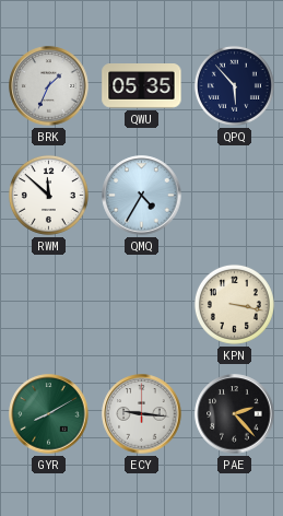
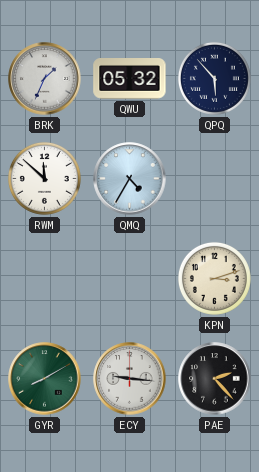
QWU: 05:35 -> 05:32 (130, 79)
KPN: 3:17 -> 3:12 (214, 278)
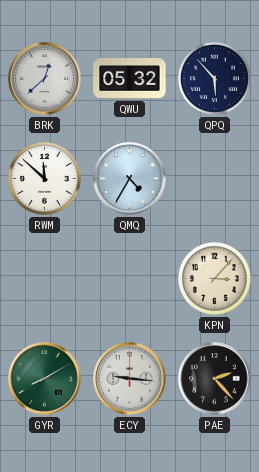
BRK: 1:34 -> 12:38 (45, 79)
KPN: 3:12 -> 3:07 (214, 278)
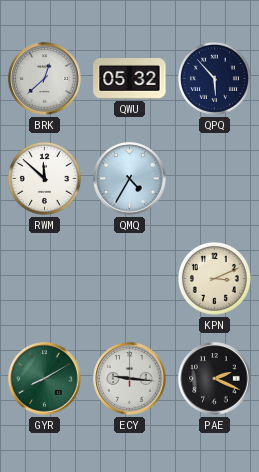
KPN: 3:07 -> 3:11 (214, 278)
PAE: 2:23 -> 2:19 (215, 379)
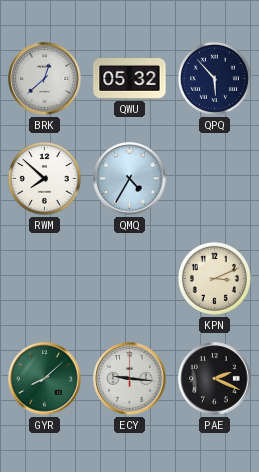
RWM: 11:52 -> 7:52 (44, 178)
GYR: 8:10 -> 8:08 (45, 379)
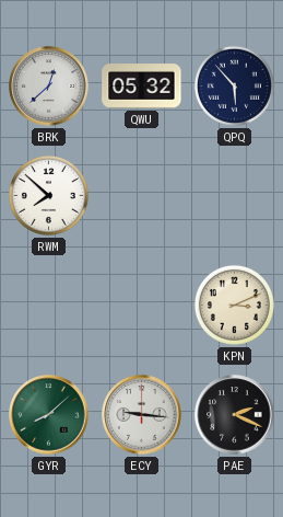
QMQ: 4:35 -> none (130, 179)
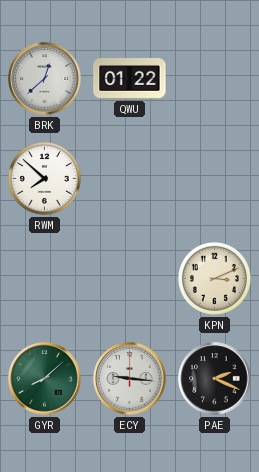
QWU: 05:32 -> 01:22 (130, 79)
QPQ: 5:53 -> none (234, 85)
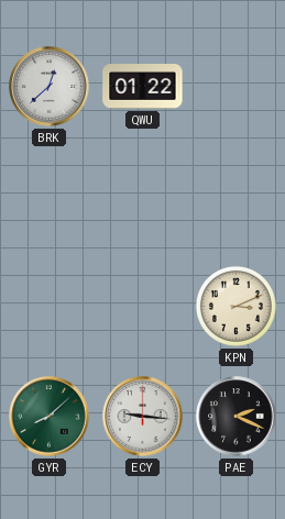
RWM: 7:52 -> none (44, 178)
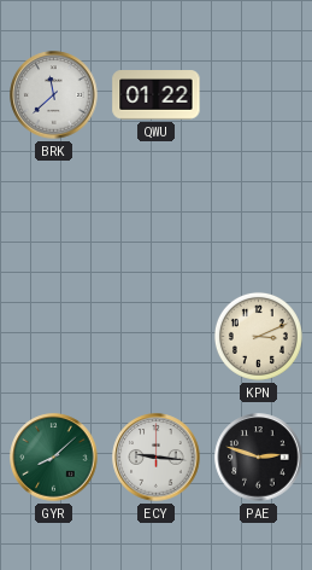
BRK: 12:38 -> 11:38 (54, 95)
PAE: 2:19 -> 2:48 (259, 458)
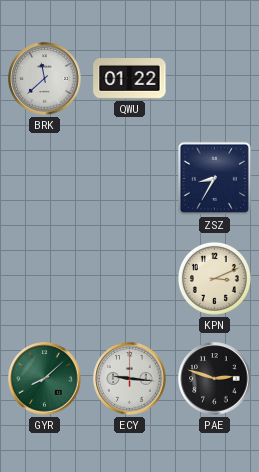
ZSZ: none -> 8:35 (214, 178)
